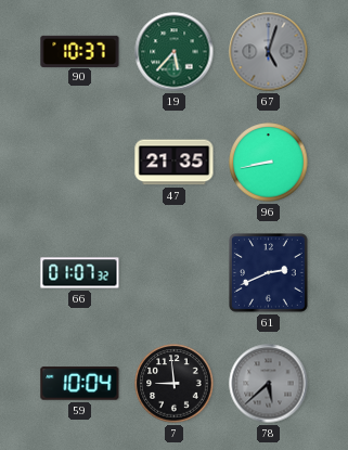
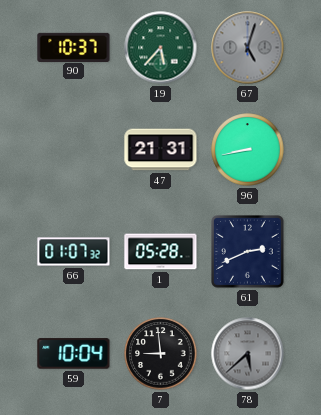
47: 21:35 -> 21:31 (161, 150)
1: none -> 05:28 (161, 252)
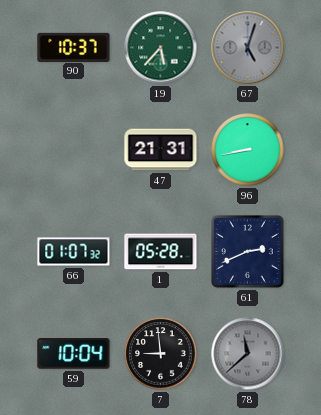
78: 5:38 -> 11:38 (248, 354)
